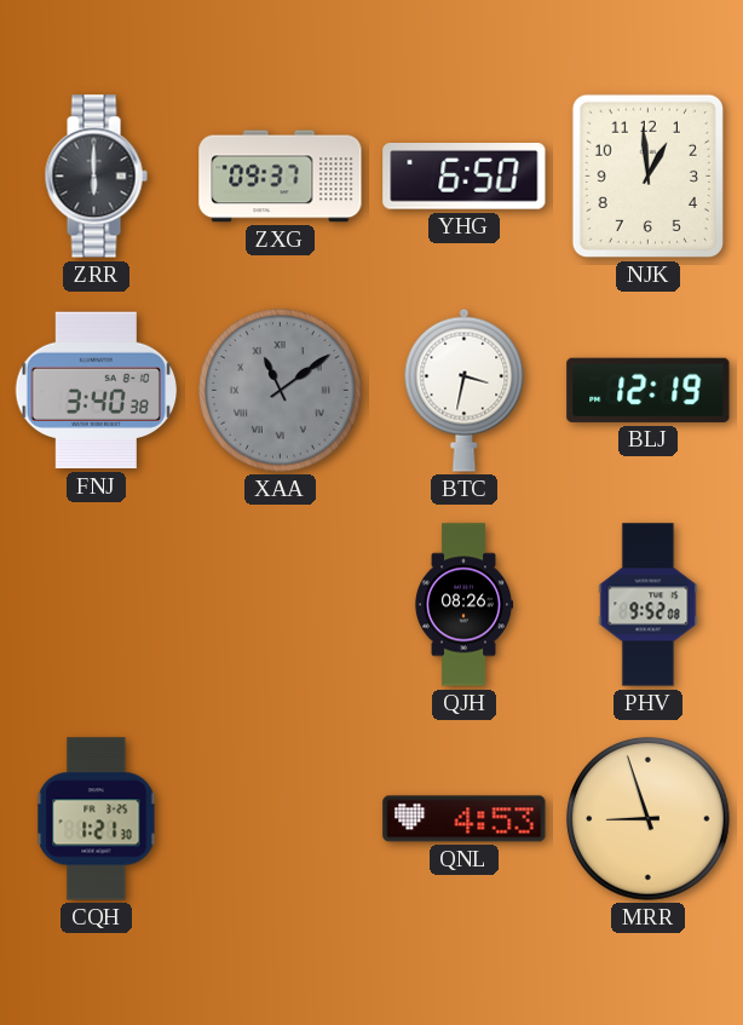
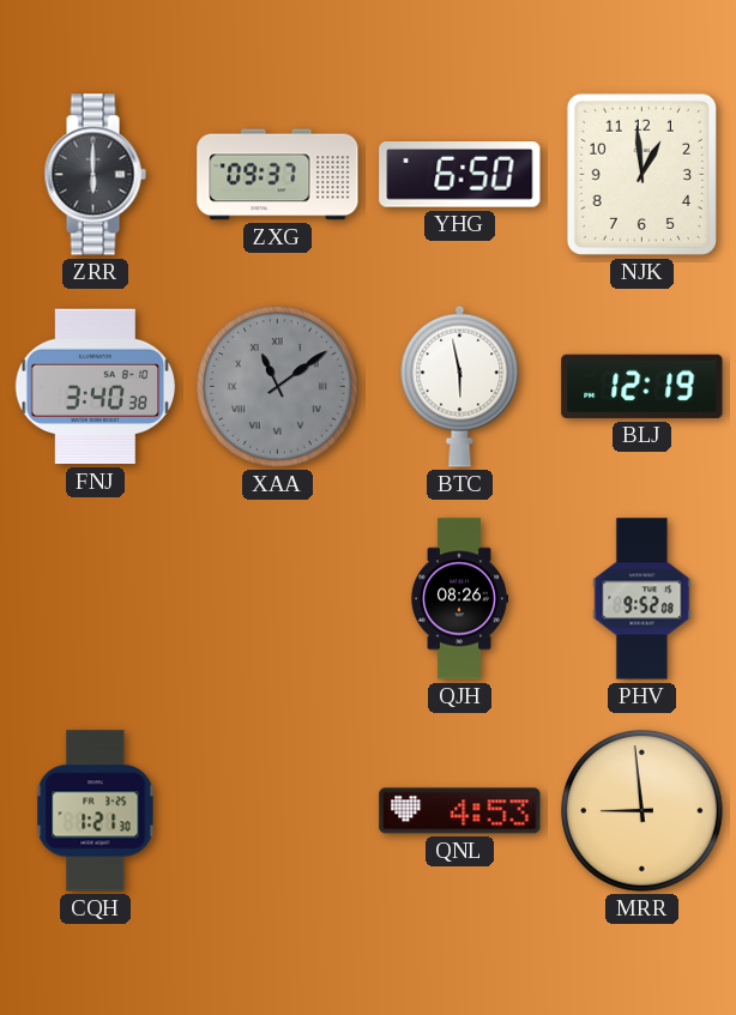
BTC: 3:32 -> 5:58 (460, 386)
MRR: 8:57 -> 8:59 (643, 811)
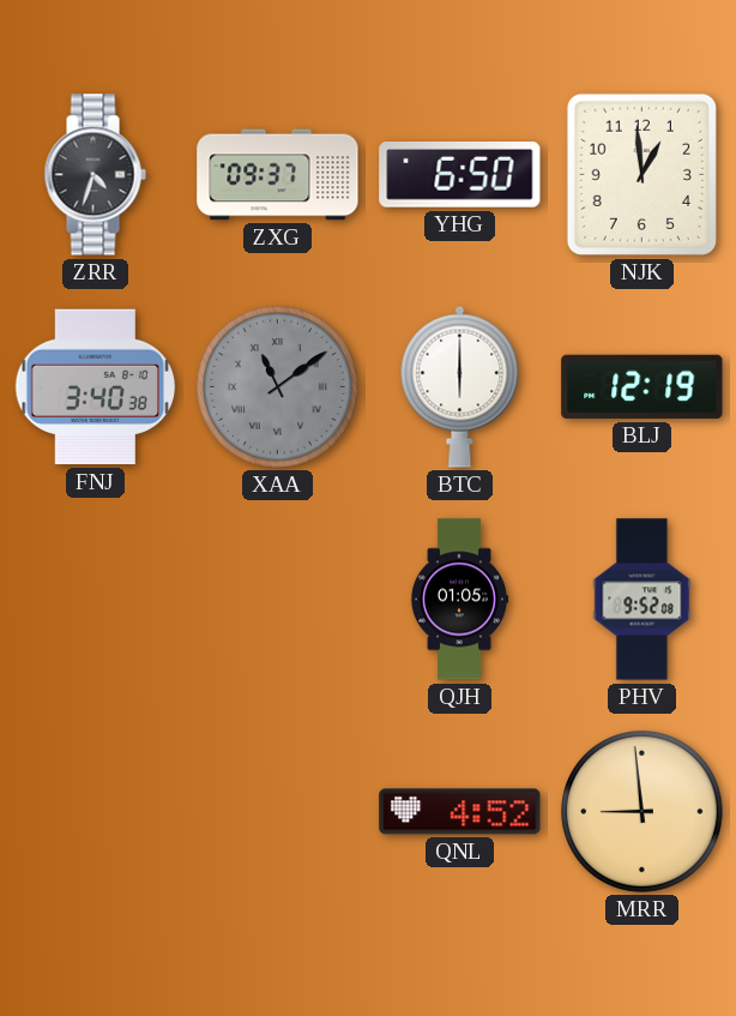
ZRR: 6:00 -> 4:33 (95, 175)
BTC: 5:58 -> 6:00 (460, 386)
QJH: 08:26 -> 01:05 (459, 600)
CQH: 1:21 -> none (96, 811)
QNL: 4:53 -> 4:52 (460, 812)
